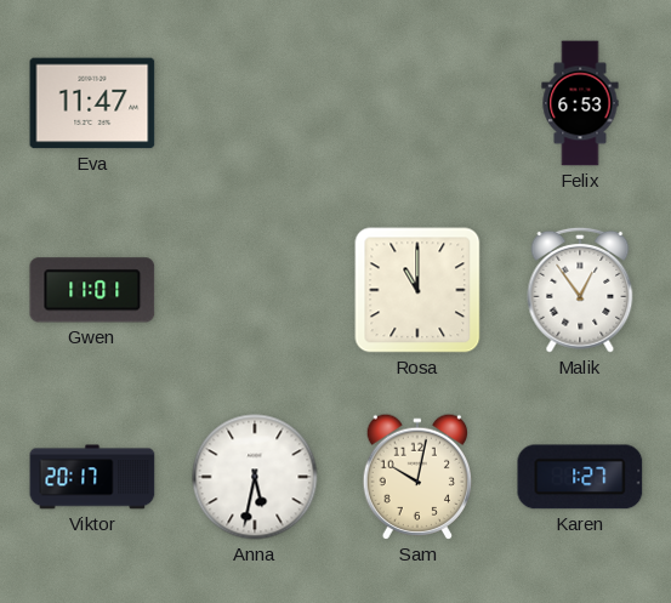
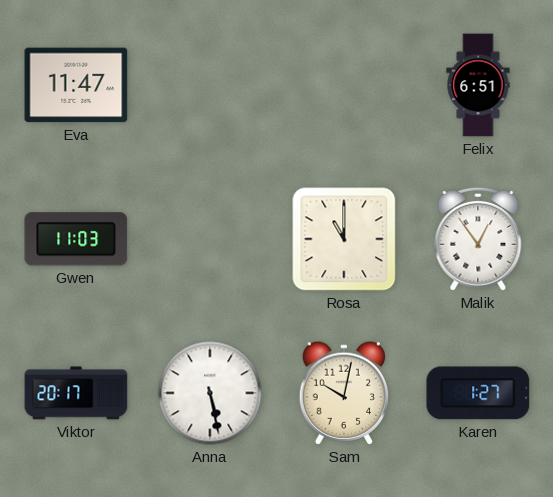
Felix: 6:53 -> 6:51 (478, 85)
Gwen: 11:01 -> 11:03 (76, 239)
Anna: 5:32 -> 5:28 (210, 393)
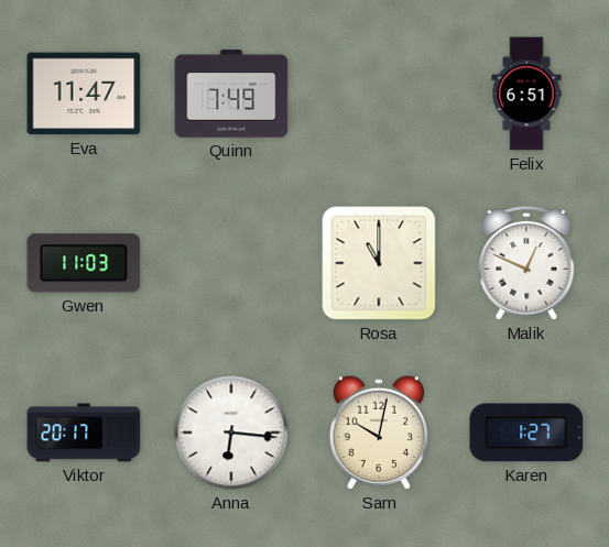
Quinn: none -> 7:49 (231, 94)
Malik: 12:54 -> 12:49 (526, 263)
Anna: 5:28 -> 6:16 (231, 433)
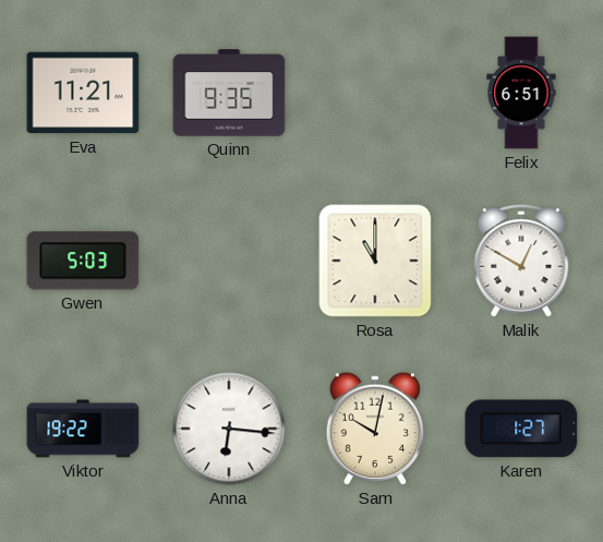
Eva: 11:47 -> 11:21 (83, 93)
Quinn: 7:49 -> 9:35 (229, 93)
Gwen: 11:03 -> 5:03 (83, 261)
Malik: 12:49 -> 12:50 (521, 261)
Viktor: 20:17 -> 19:22 (83, 429)
